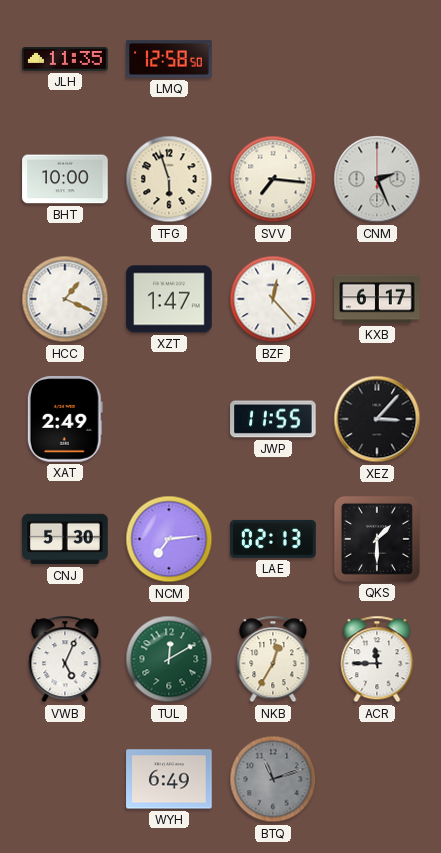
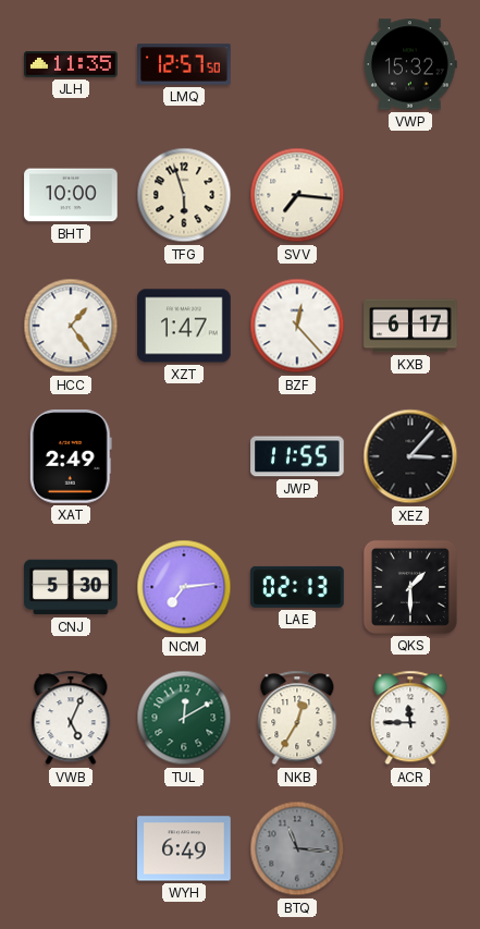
LMQ: 12:58 -> 12:57 (184, 64)
VWP: none -> 15:32 (411, 64)
CNM: 2:26 -> none (377, 179)
HCC: 1:19 -> 1:24 (71, 326)
BTQ: 11:12 -> 11:16 (297, 848)
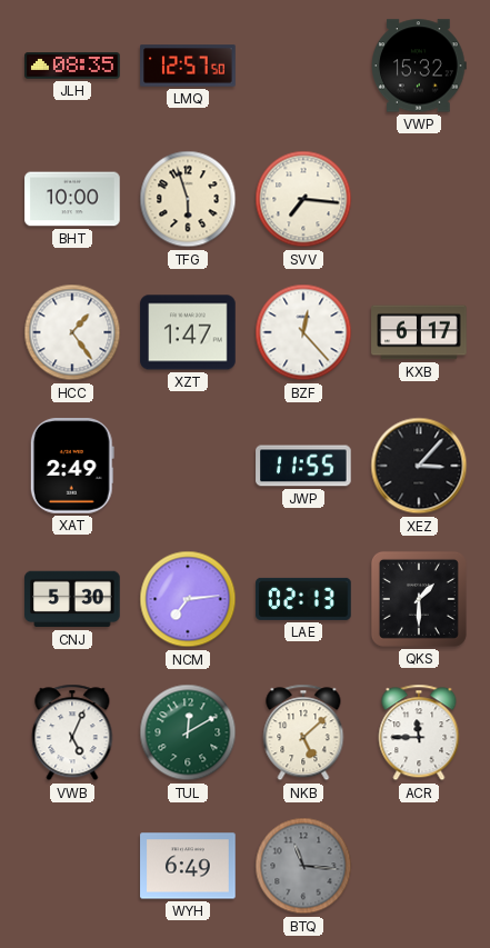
JLH: 11:35 -> 08:35 (72, 66)
NKB: 12:35 -> 5:08 (303, 732)
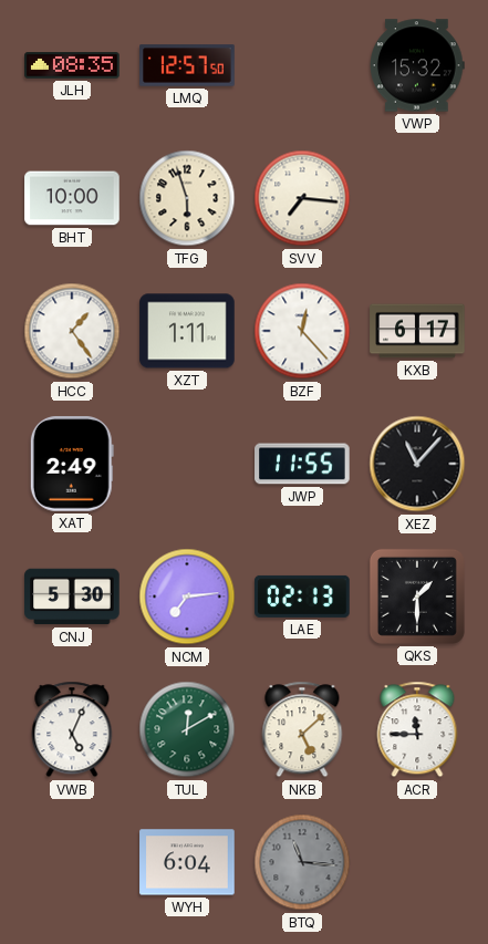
XZT: 1:47 -> 1:11 (187, 331)
XEZ: 3:07 -> 11:07 (417, 464)
WYH: 6:49 -> 6:04 (187, 862)
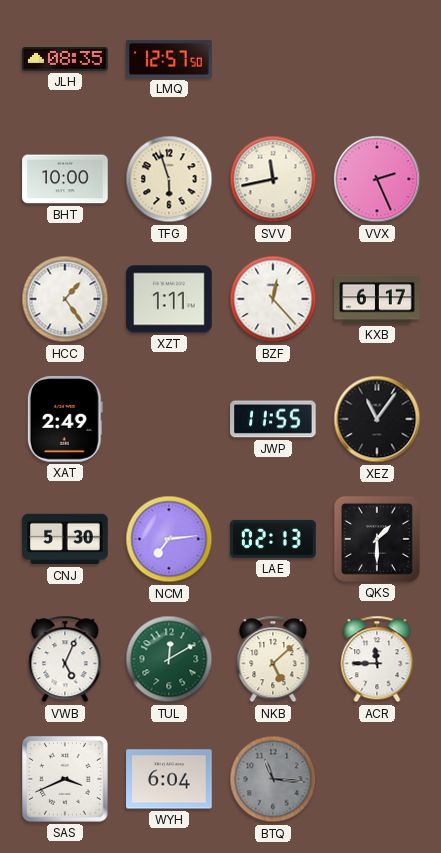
VWP: 15:32 -> none (418, 65)
SVV: 7:16 -> 11:43 (273, 179)
VVX: none -> 2:26 (377, 179)
XEZ: 11:07 -> 11:06 (377, 419)
SAS: none -> 3:41 (66, 780)
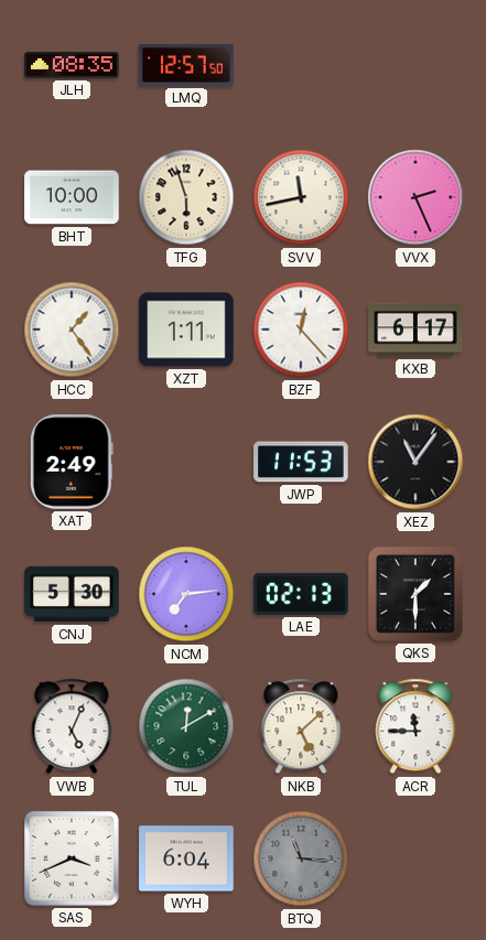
JWP: 11:55 -> 11:53 (301, 462)
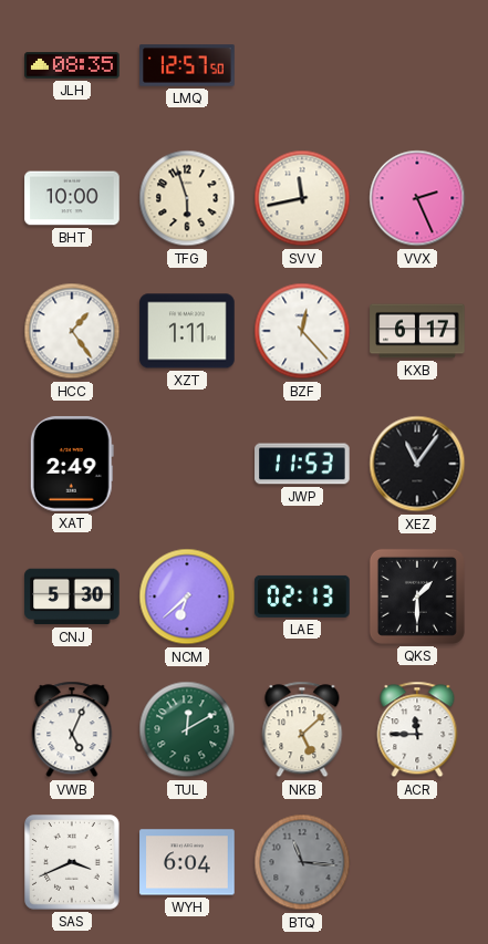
NCM: 7:14 -> 6:38 (187, 597)
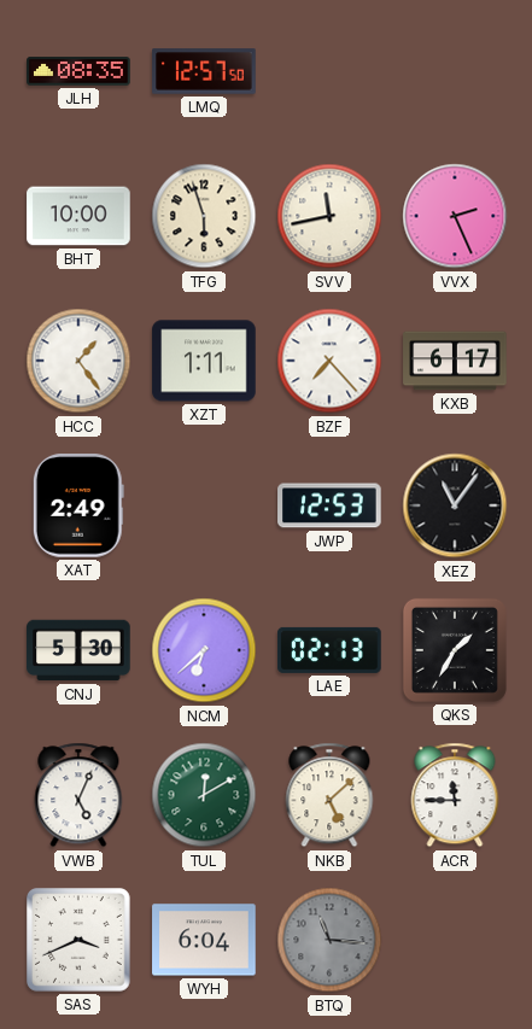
BZF: 12:23 -> 7:23 (329, 361)
JWP: 11:53 -> 12:53 (329, 505)
QKS: 1:30 -> 1:35 (455, 650)
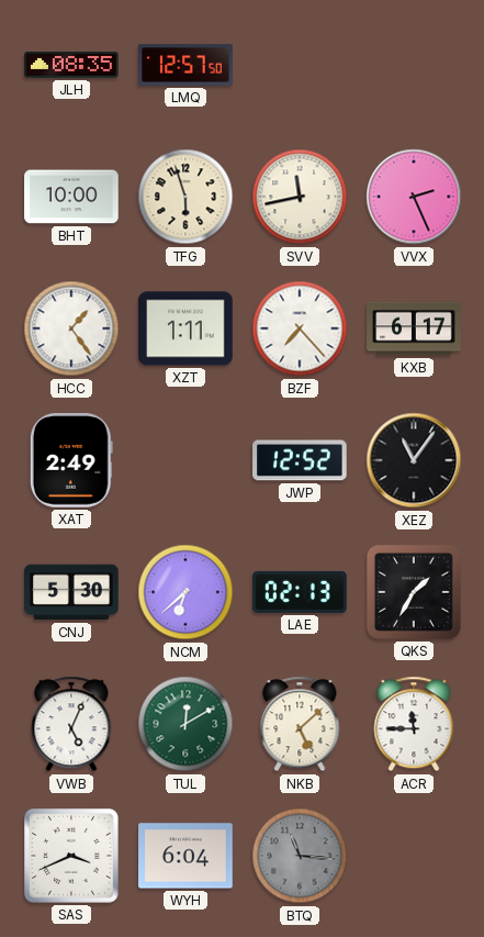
JWP: 12:53 -> 12:52 (300, 460)
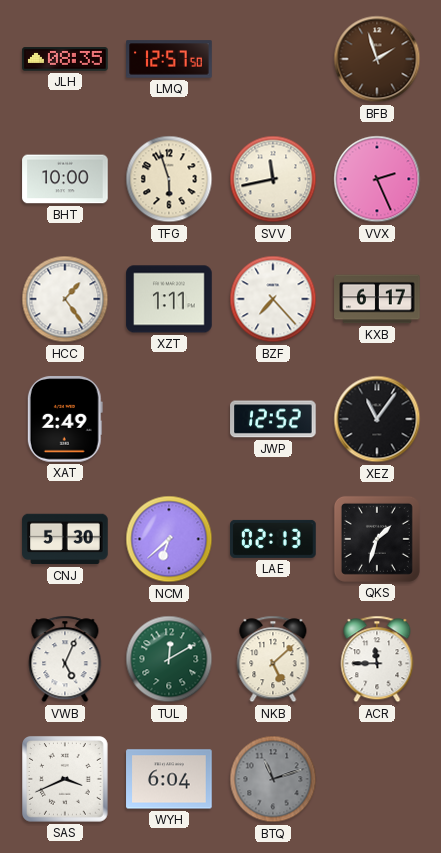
BFB: none -> 1:57 (377, 59)
QKS: 1:35 -> 1:33 (377, 539)
BTQ: 11:16 -> 11:12 (273, 779)
